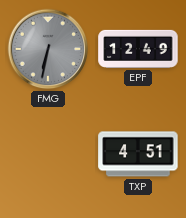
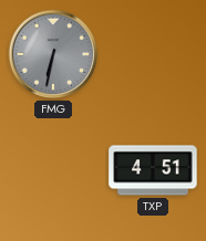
EPF: 12:49 -> none (138, 49)
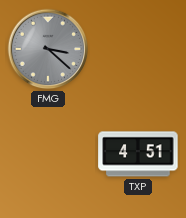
FMG: 6:32 -> 3:22 (48, 49)
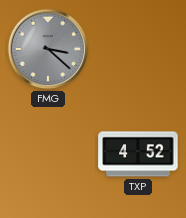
TXP: 4:51 -> 4:52 (138, 154)
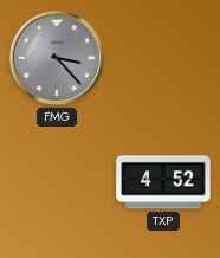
FMG: 3:22 -> 3:23 (57, 58)
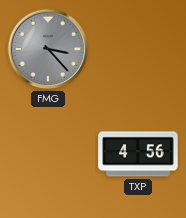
TXP: 4:52 -> 4:56 (138, 154)
